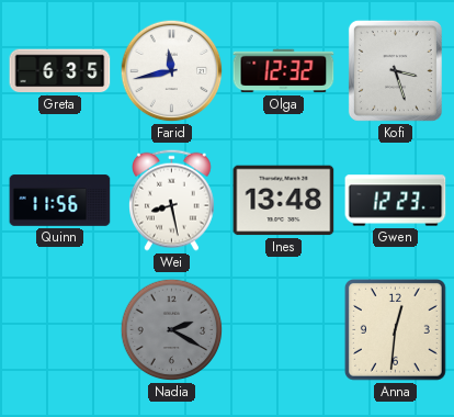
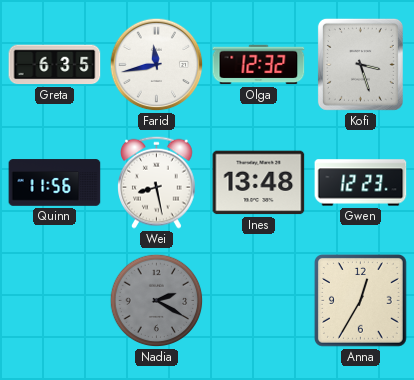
Anna: 12:31 -> 12:35 (360, 300)
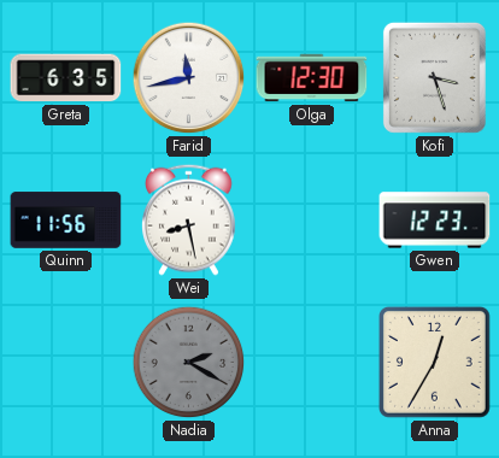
Olga: 12:32 -> 12:30 (312, 78)
Ines: 13:48 -> none (259, 183)
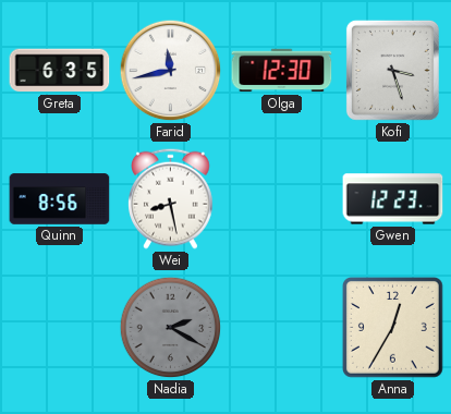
Quinn: 11:56 -> 8:56 (60, 199)
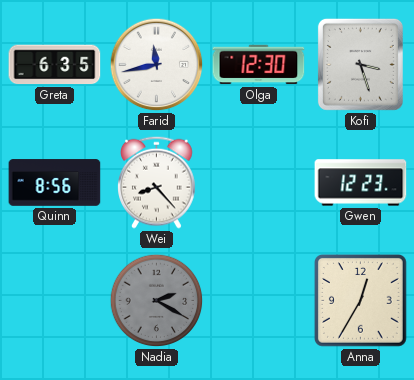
Wei: 8:28 -> 8:23 (157, 182)
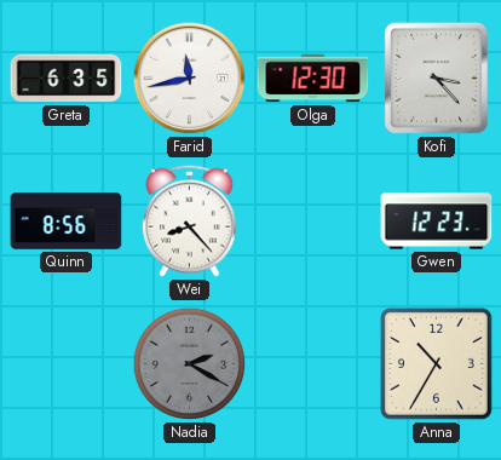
Kofi: 3:27 -> 3:23 (436, 77)
Anna: 12:35 -> 10:35 (436, 363)
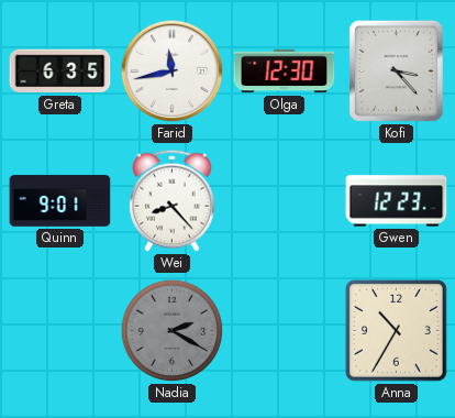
Quinn: 8:56 -> 9:01 (60, 201)
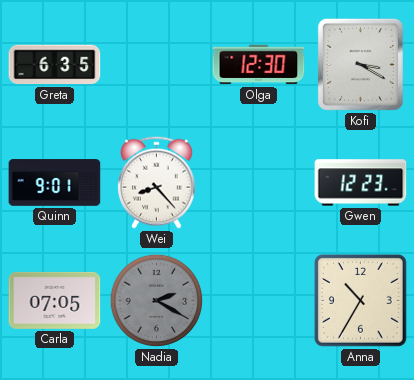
Farid: 11:43 -> none (173, 71)
Kofi: 3:23 -> 3:20 (360, 64)
Carla: none -> 07:05 (55, 300)
